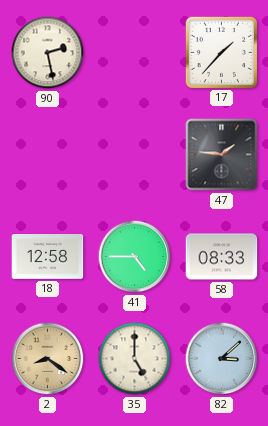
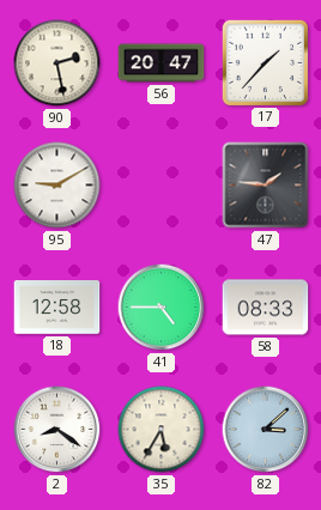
56: none -> 20:47 (162, 63)
95: none -> 9:10 (57, 186)
2 dial: champagne -> white (57, 430)
35: 5:00 -> 5:35 (162, 430)
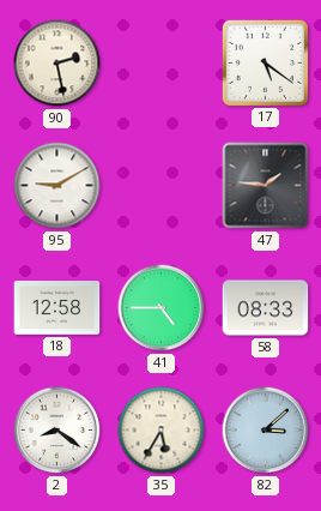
56: 20:47 -> none (162, 63)
17: 1:37 -> 5:21 (265, 62)
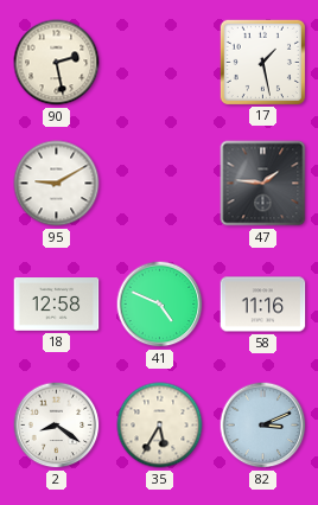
17: 5:21 -> 1:28 (262, 62)
41: 4:45 -> 4:49 (160, 305)
58: 08:33 -> 11:16 (263, 305)
82: 3:08 -> 3:11 (263, 426)
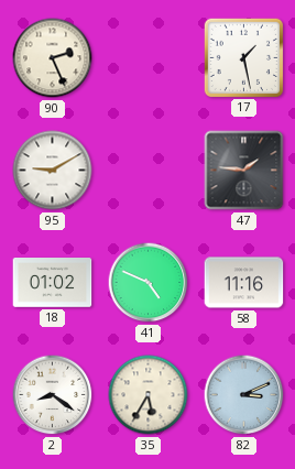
90: 2:28 -> 2:26 (53, 58)
18: 12:58 -> 01:02 (53, 283)
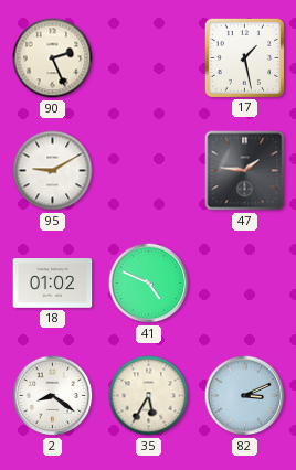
58: 11:16 -> none (244, 283)
